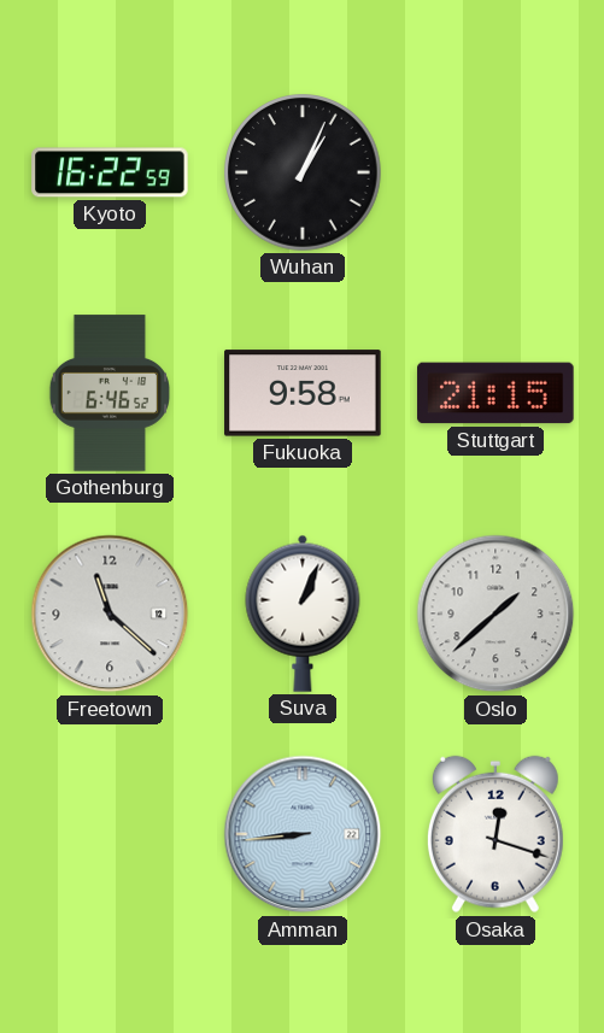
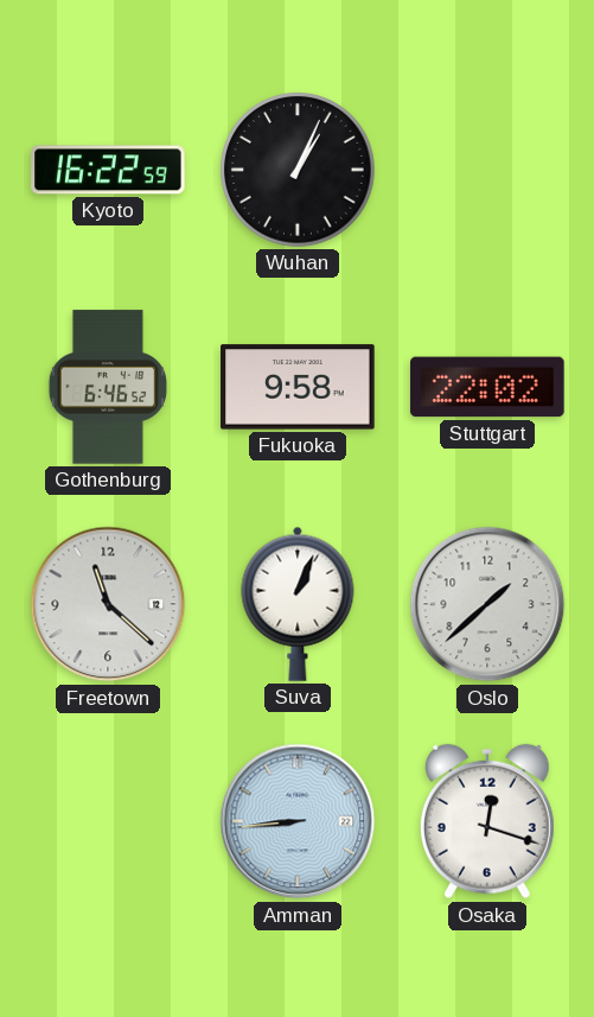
Stuttgart: 21:15 -> 22:02 (487, 387)
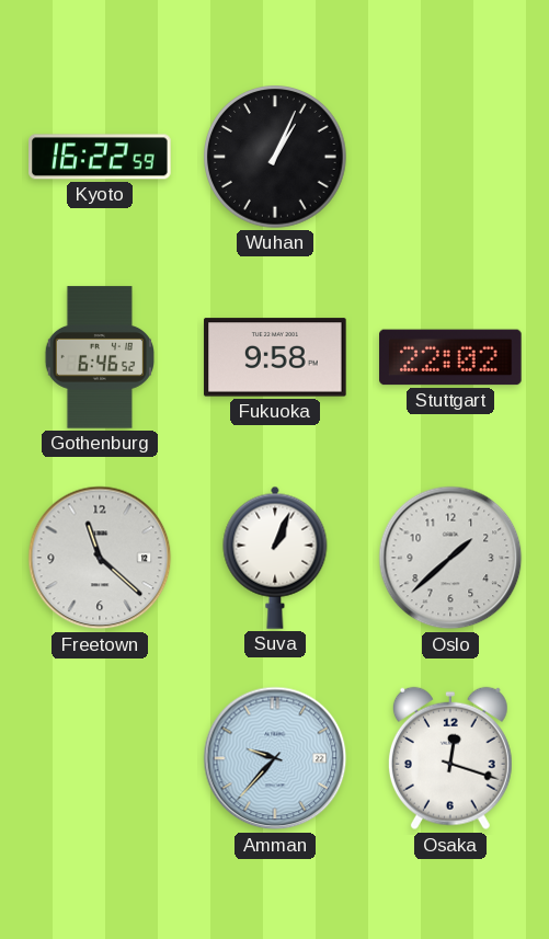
Amman: 8:44 -> 9:37 (275, 758)
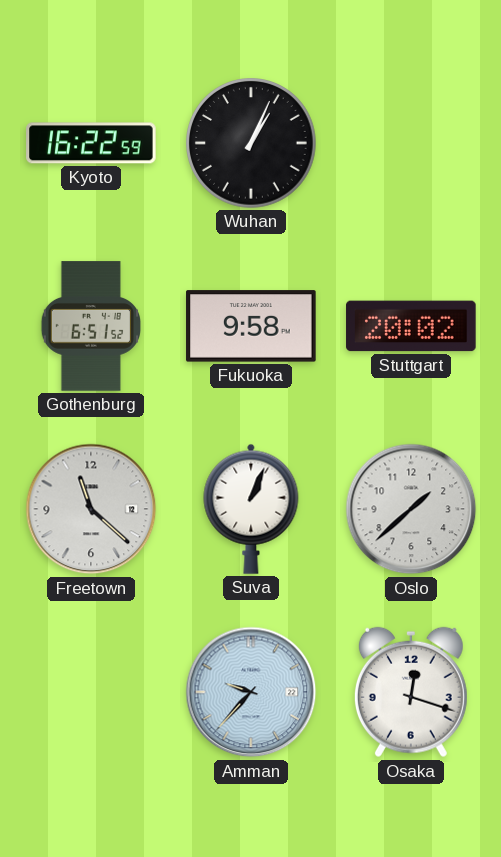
Gothenburg: 6:46 -> 6:51 (90, 326)
Stuttgart: 22:02 -> 20:02 (411, 326)
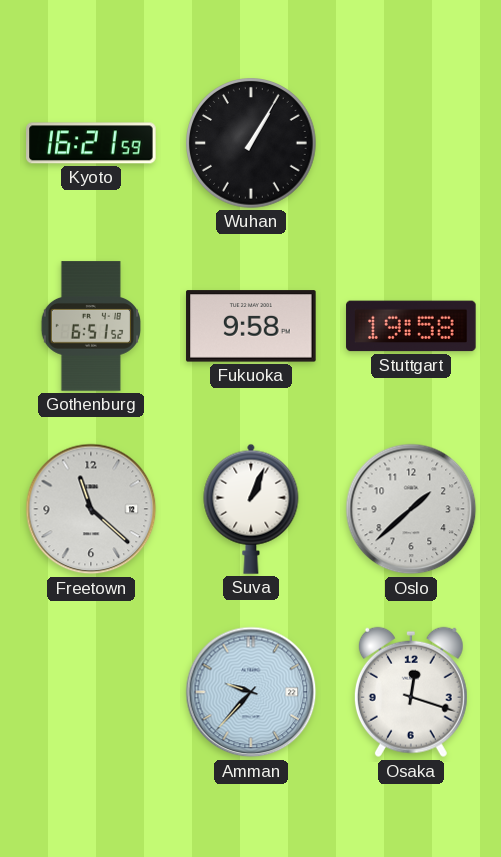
Kyoto: 16:22 -> 16:21 (91, 143)
Wuhan: 1:04 -> 1:05 (252, 144)
Stuttgart: 20:02 -> 19:58 (411, 326)
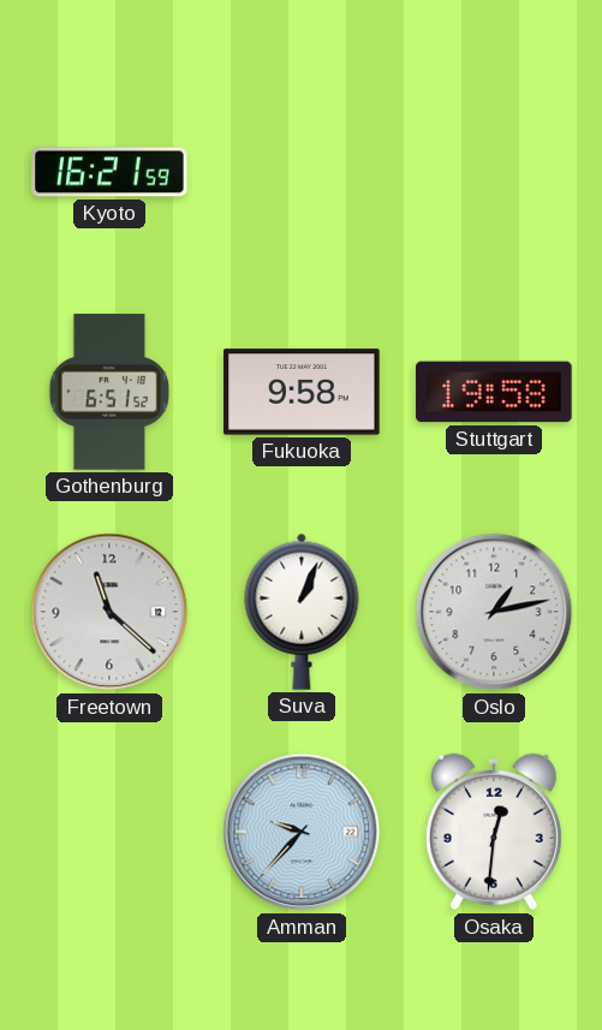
Wuhan: 1:05 -> none (252, 144)
Oslo: 1:38 -> 1:13 (494, 612)
Osaka: 12:18 -> 12:31 (494, 832)
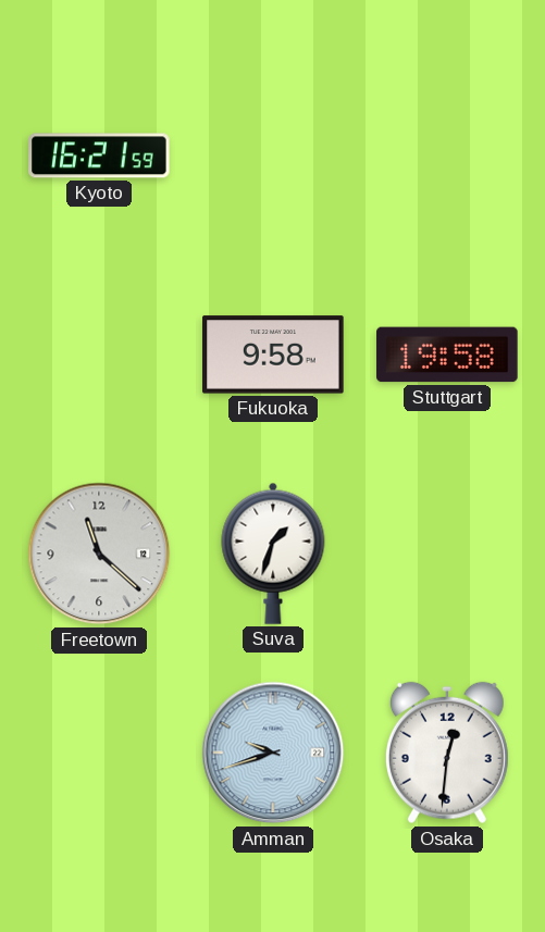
Gothenburg: 6:51 -> none (108, 392)
Suva: 1:04 -> 1:33 (273, 554)
Oslo: 1:13 -> none (494, 612)
Amman: 9:37 -> 9:42 (273, 753)
